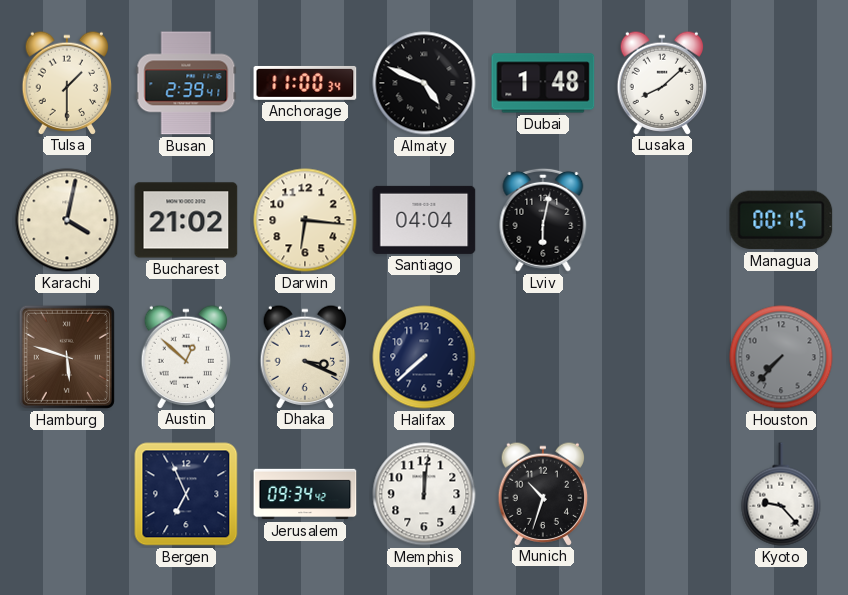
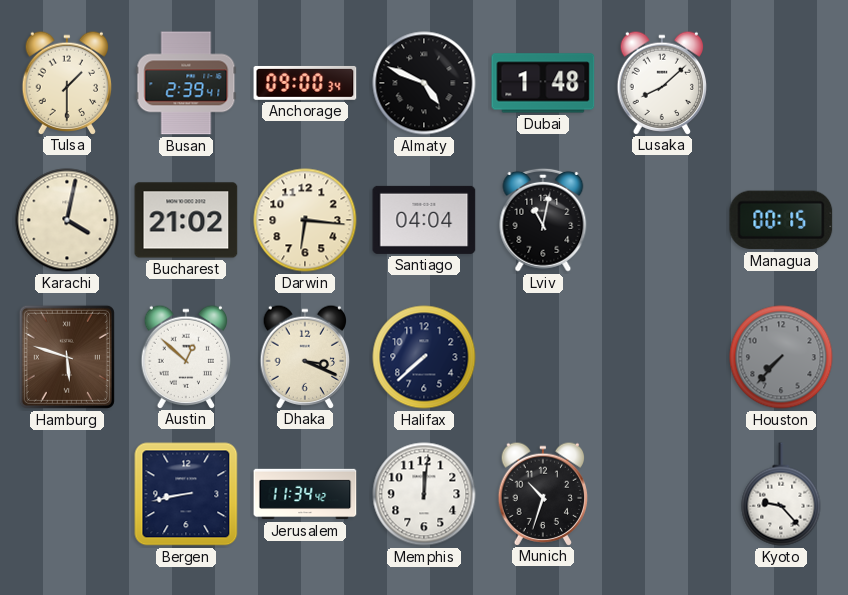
Anchorage: 11:00 -> 09:00 (305, 83)
Lviv: 6:02 -> 11:02 (543, 220)
Bergen: 6:56 -> 8:43 (186, 494)
Jerusalem: 09:34 -> 11:34 (305, 494)
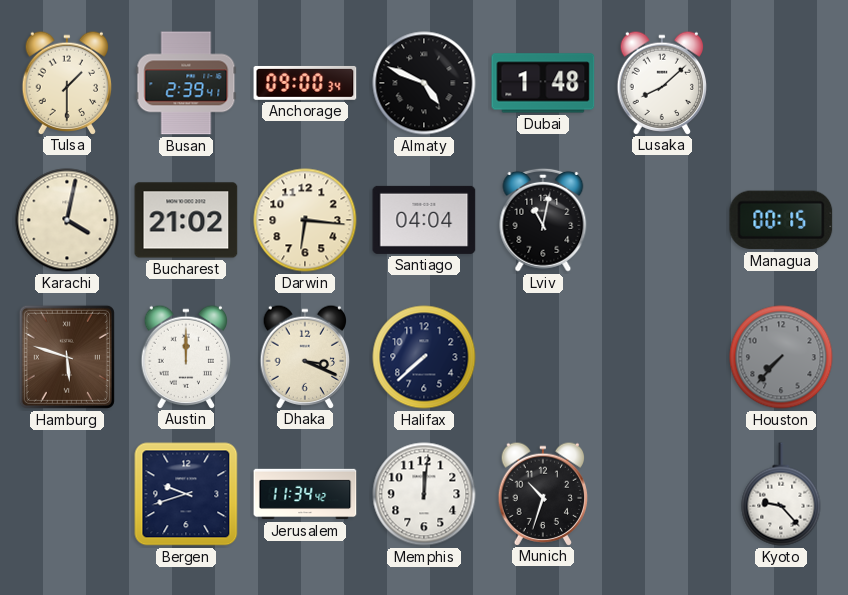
Austin: 12:52 -> 12:00 (186, 356)
Bergen: 8:43 -> 9:42 (186, 494)
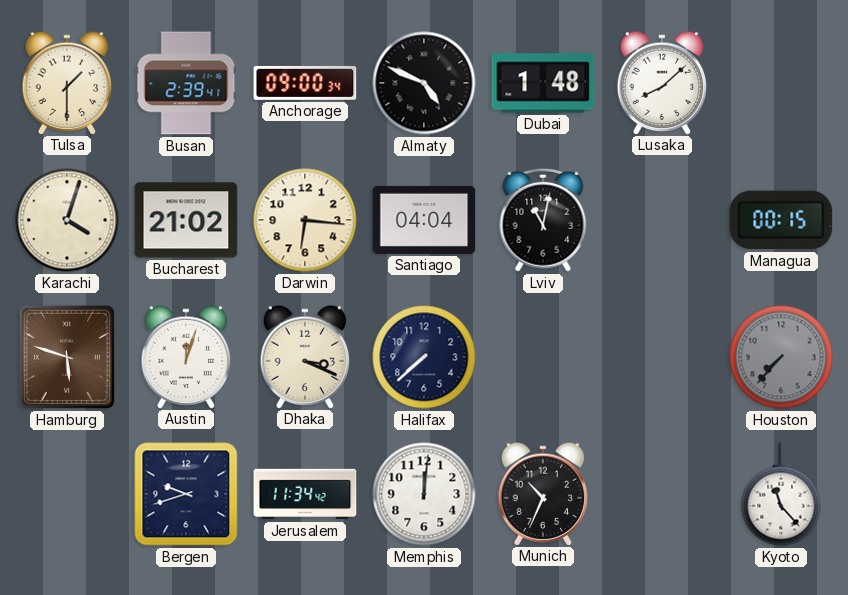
Karachi: 4:02 -> 4:03 (67, 220)
Austin: 12:00 -> 12:03 (186, 356)
Munich: 10:33 -> 10:34 (543, 493)
Kyoto: 9:23 -> 11:23 (781, 494)
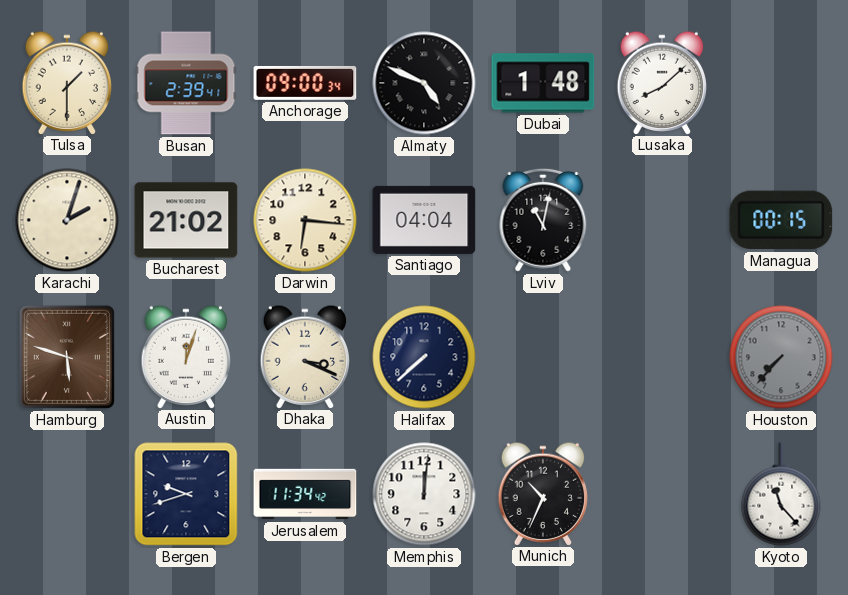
Karachi: 4:03 -> 2:03 (67, 220)
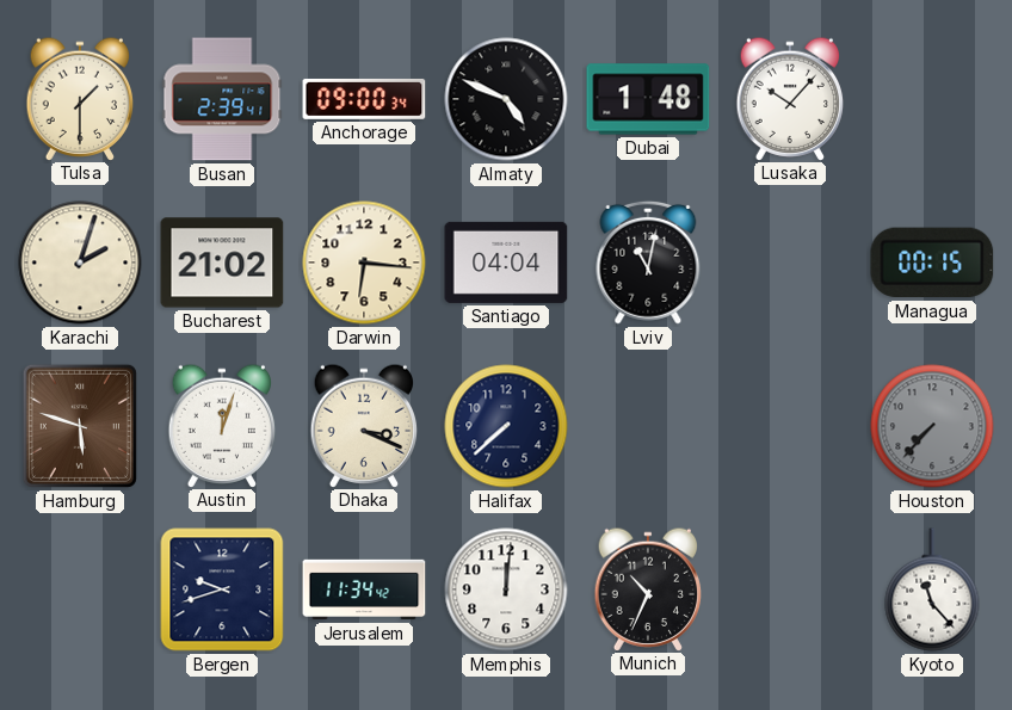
Lusaka: 8:08 -> 10:07 (790, 98)
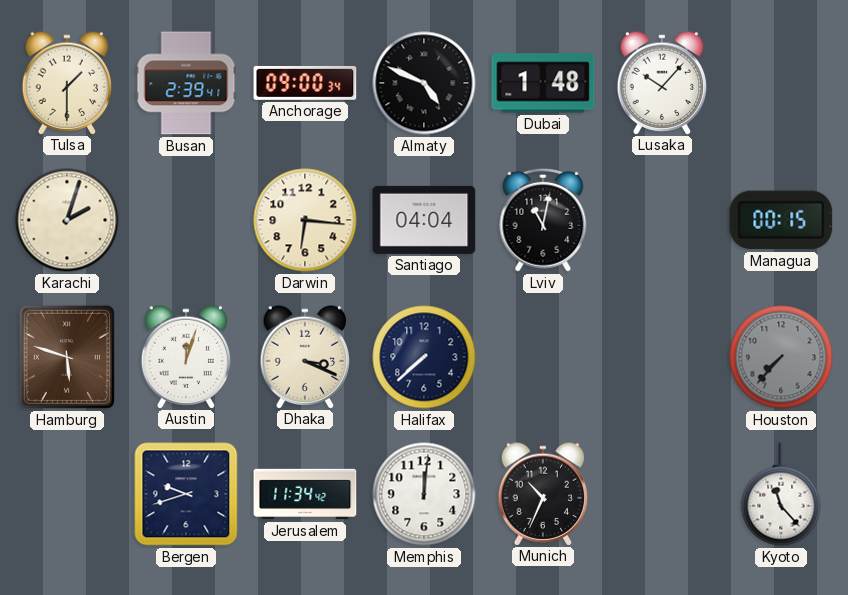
Bucharest: 21:02 -> none (222, 263)
